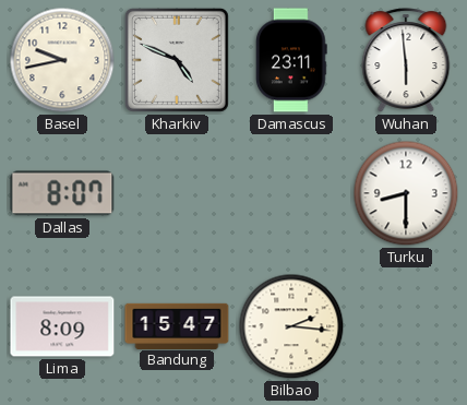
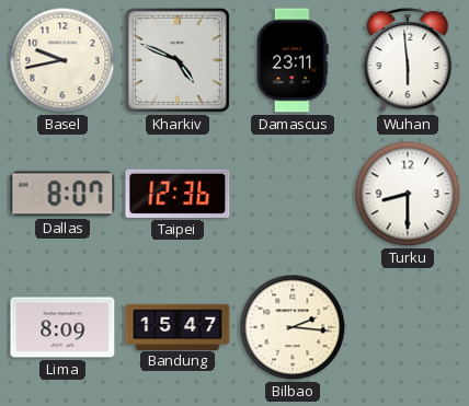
Taipei: none -> 12:36 (178, 194)
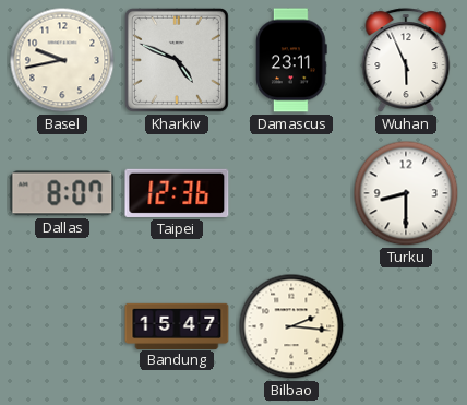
Wuhan: 5:59 -> 5:56 (406, 60)
Lima: 8:09 -> none (62, 327)
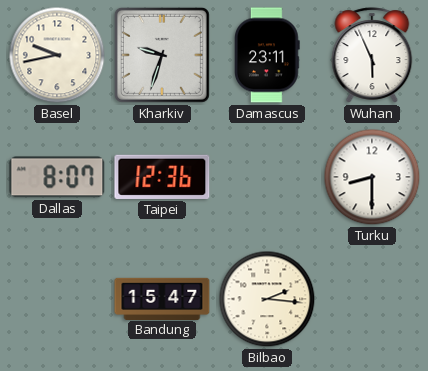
Kharkiv: 4:49 -> 9:33 (162, 55)
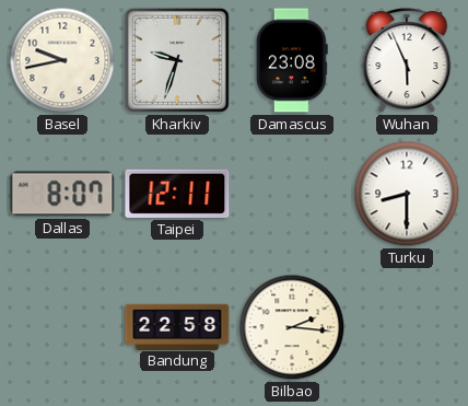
Damascus: 23:11 -> 23:08 (293, 60)
Taipei: 12:36 -> 12:11 (177, 194)
Bandung: 15:47 -> 22:58 (177, 326)
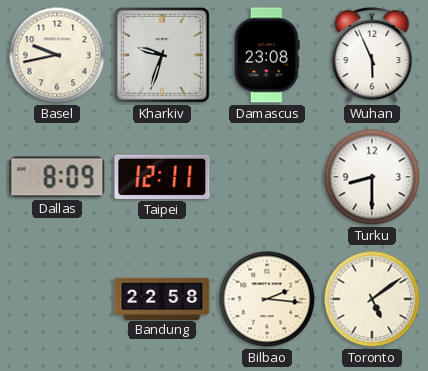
Dallas: 8:07 -> 8:09 (57, 177)
Toronto: none -> 5:09 (372, 299)
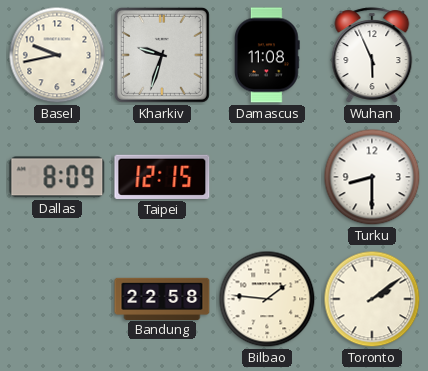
Damascus: 23:08 -> 11:08 (268, 55)
Taipei: 12:11 -> 12:15 (162, 177)
Bilbao: 2:16 -> 1:46 (267, 299)
Toronto: 5:09 -> 2:09 (372, 299)
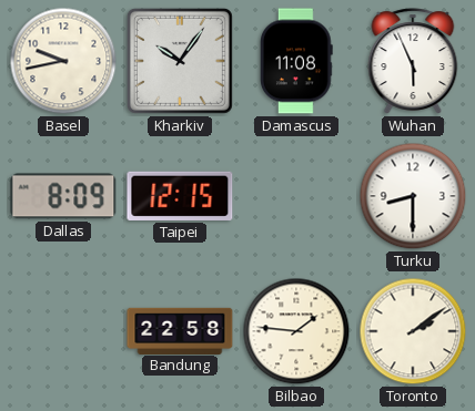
Kharkiv: 9:33 -> 10:06 (180, 61)
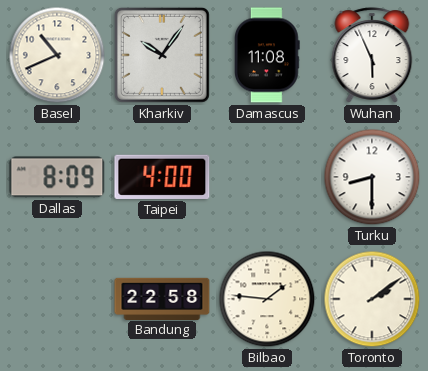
Basel: 9:43 -> 10:41 (57, 55)
Taipei: 12:15 -> 4:00 (162, 177)
